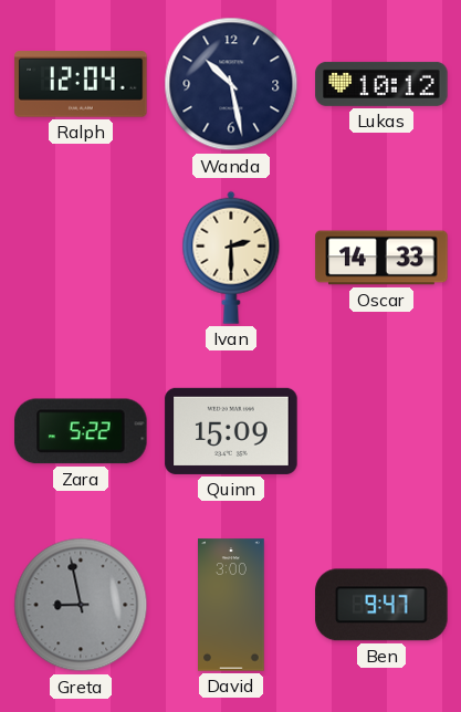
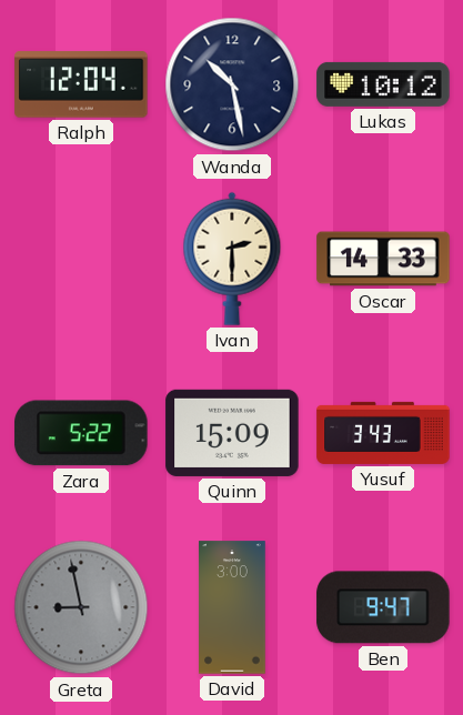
Yusuf: none -> 3:43 (383, 433)
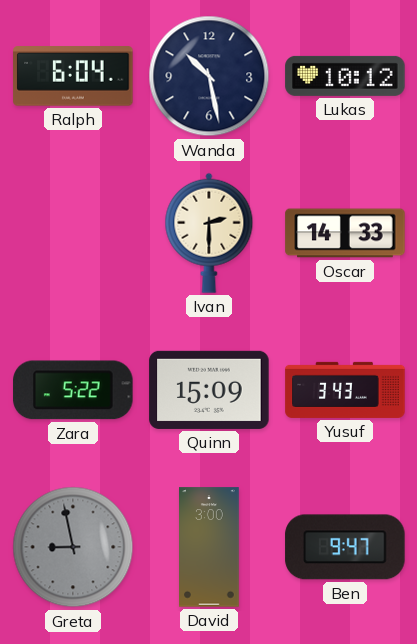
Ralph: 12:04 -> 6:04 (73, 76)
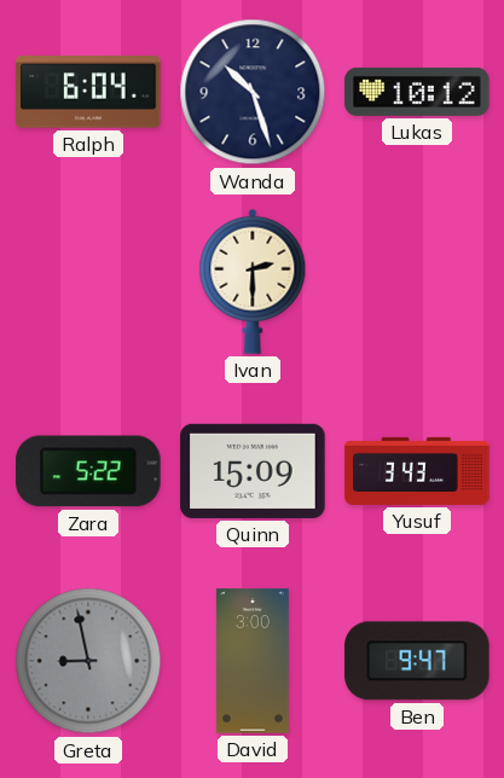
Wanda: 10:28 -> 10:27 (253, 92)
Oscar: 14:33 -> none (345, 233)
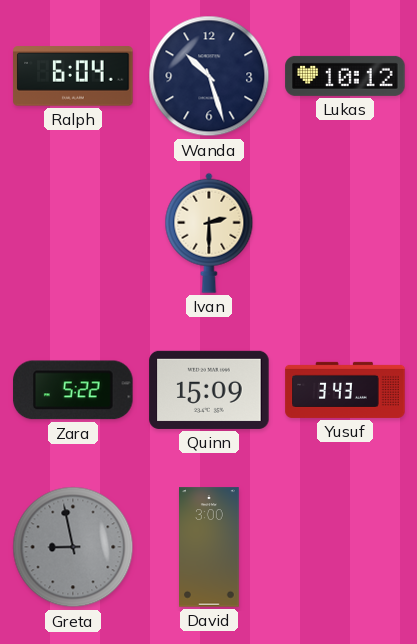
Ben: 9:47 -> none (417, 661)
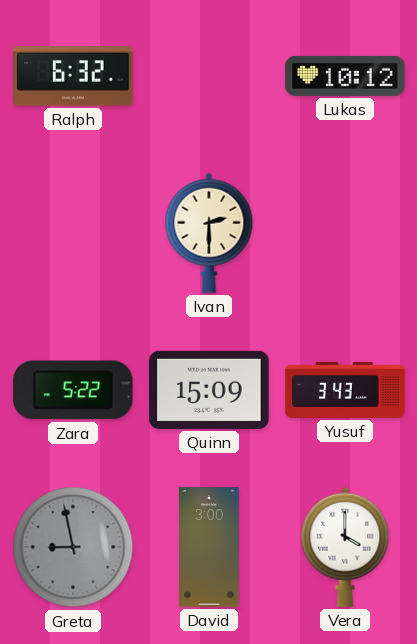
Ralph: 6:04 -> 6:32 (73, 76)
Wanda: 10:27 -> none (209, 76)
Vera: none -> 4:00 (345, 547)
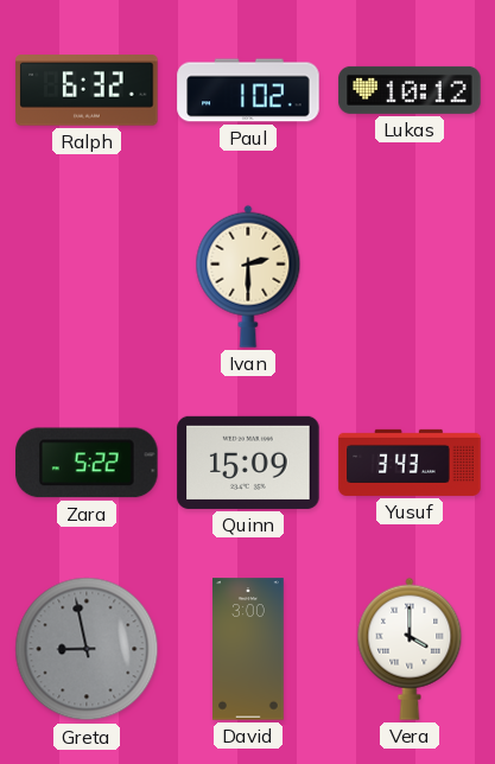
Paul: none -> 1:02 (248, 90)
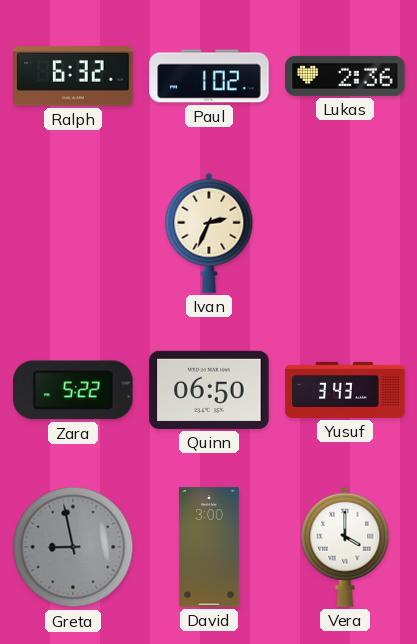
Lukas: 10:12 -> 2:36 (345, 76)
Ivan: 2:30 -> 2:34 (209, 233)
Quinn: 15:09 -> 06:50 (209, 390)
